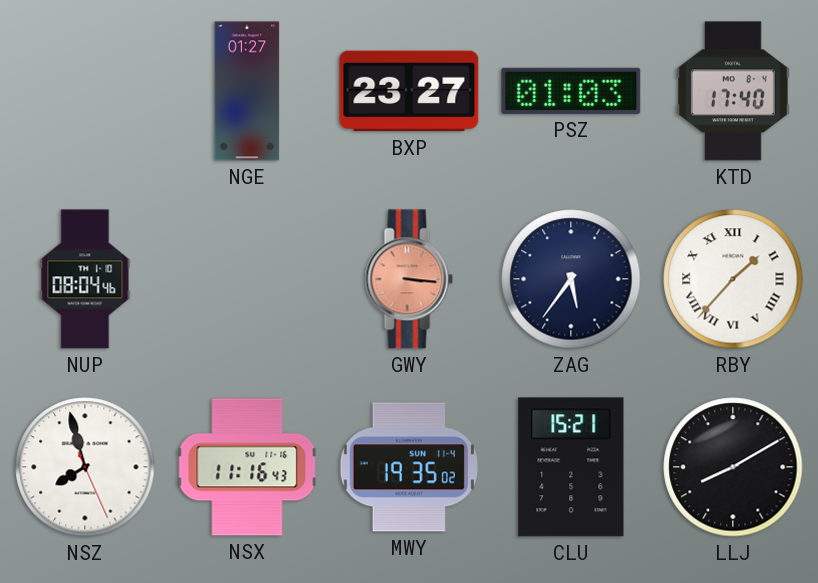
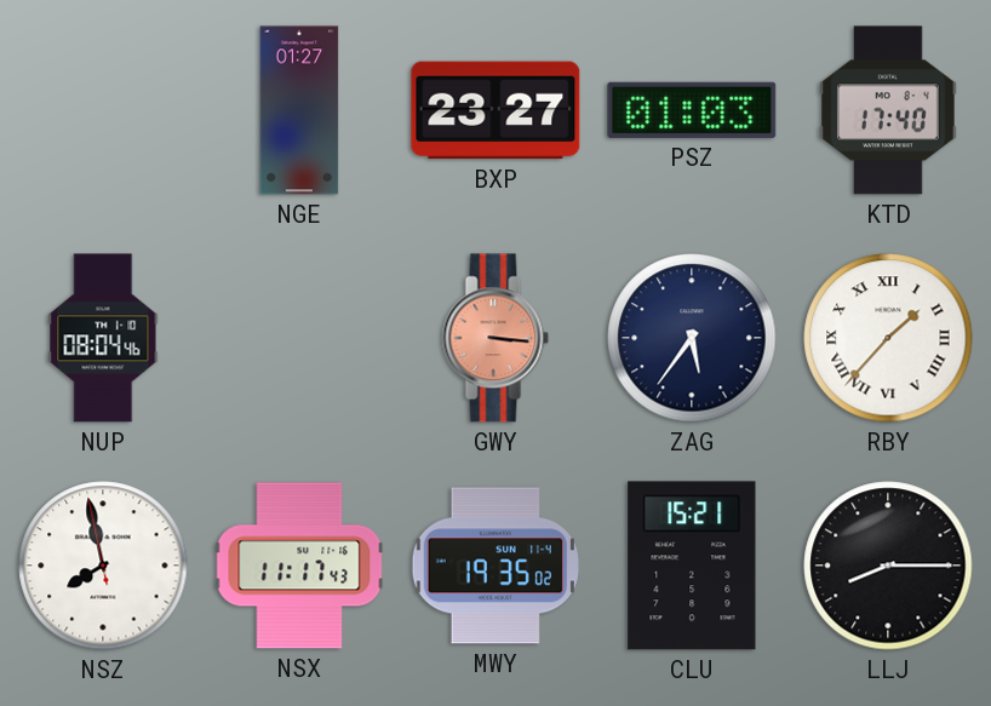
NSZ: 7:57:26 -> 7:57:58 (103, 566)
NSX: 11:16 -> 11:17 (299, 566)
LLJ: 8:10 -> 8:15 (888, 566)
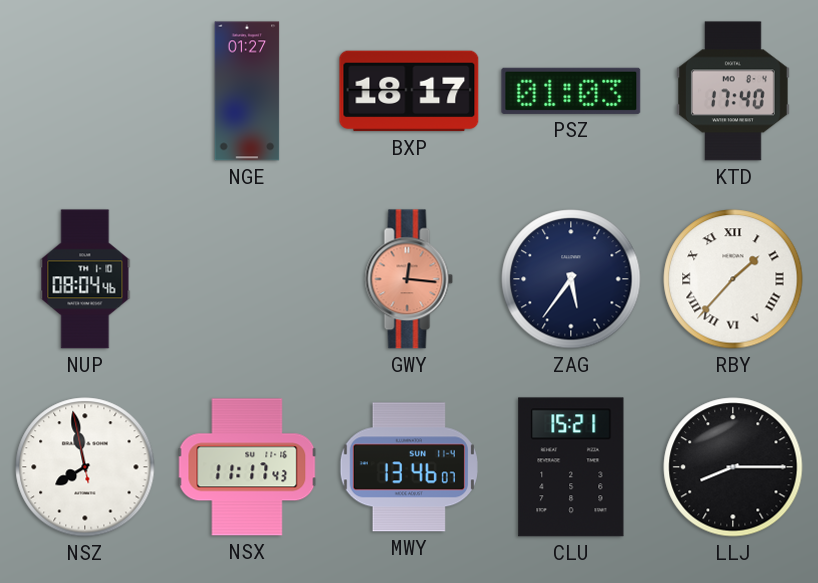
BXP: 23:27 -> 18:17 (409, 91)
GWY: 3:16 -> 12:16 (409, 279)
MWY: 19:35 -> 13:46 (409, 467)
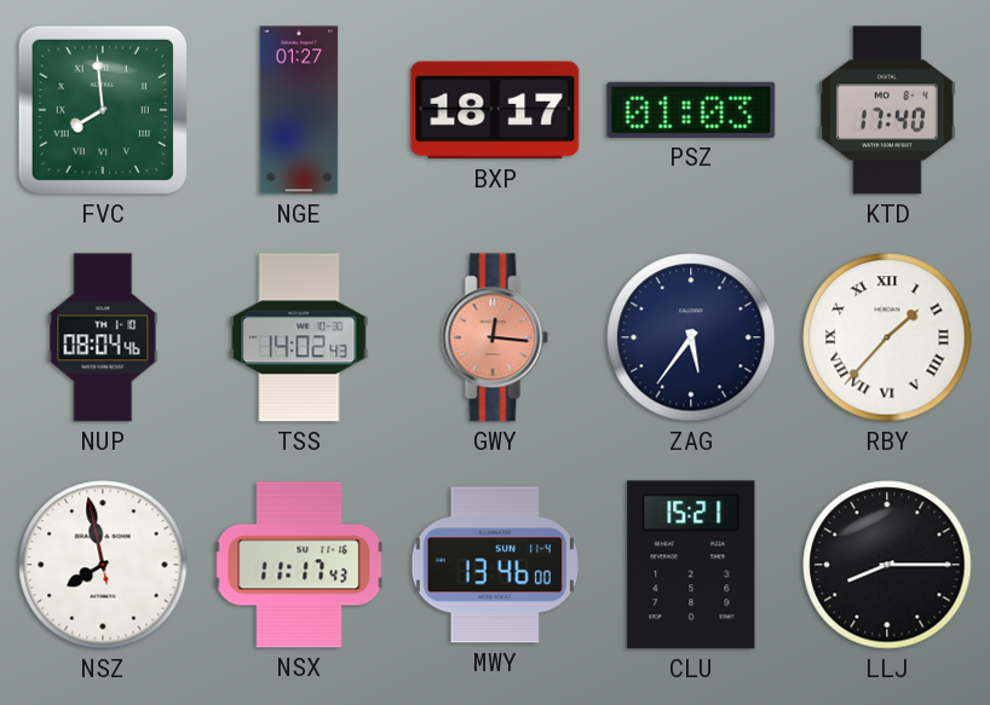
FVC: none -> 7:59 (103, 110)
TSS: none -> 14:02 (299, 337)
MWY: 13:46:07 -> 13:46:00 (495, 565)
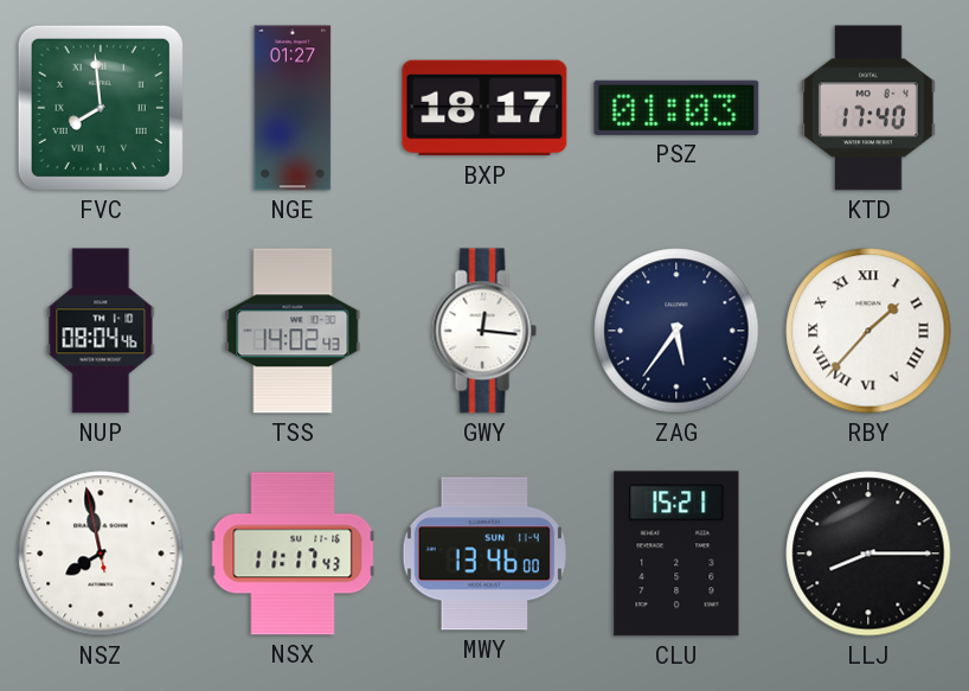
GWY dial: salmon -> white (484, 331)
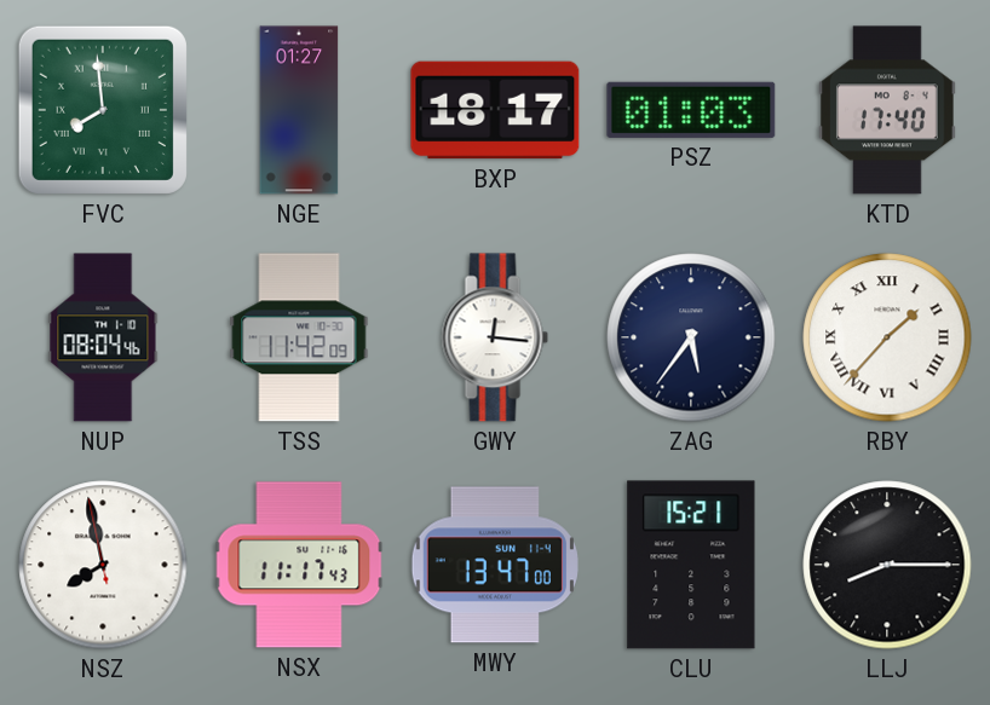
TSS: 14:02 -> 11:42 (299, 337)
MWY: 13:46 -> 13:47 (495, 565)
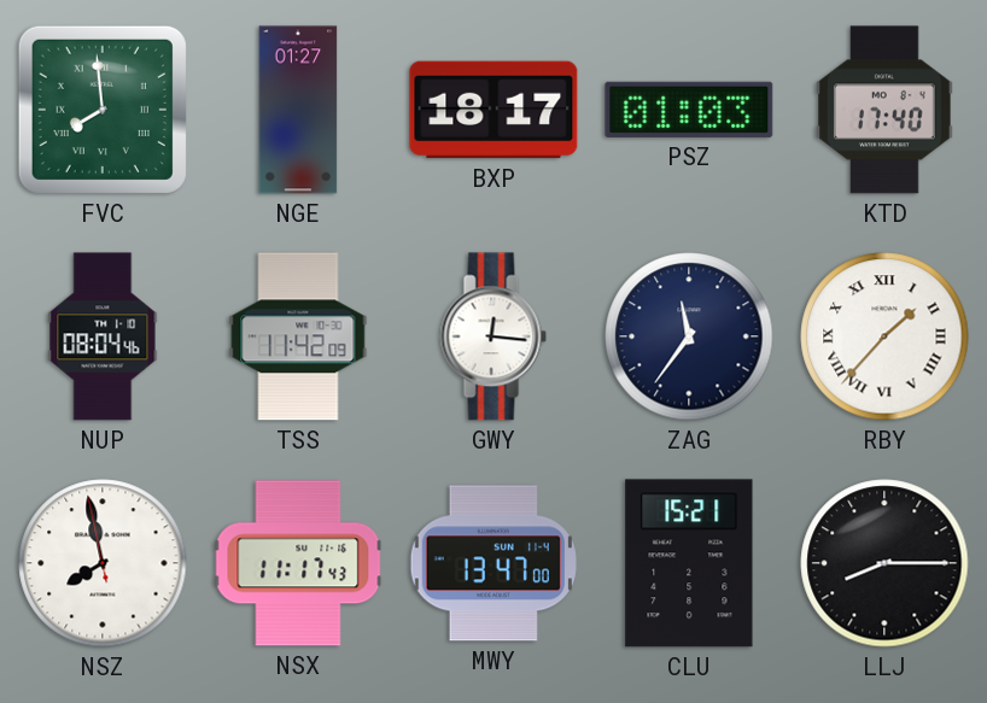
ZAG: 5:36 -> 11:36 (689, 336)
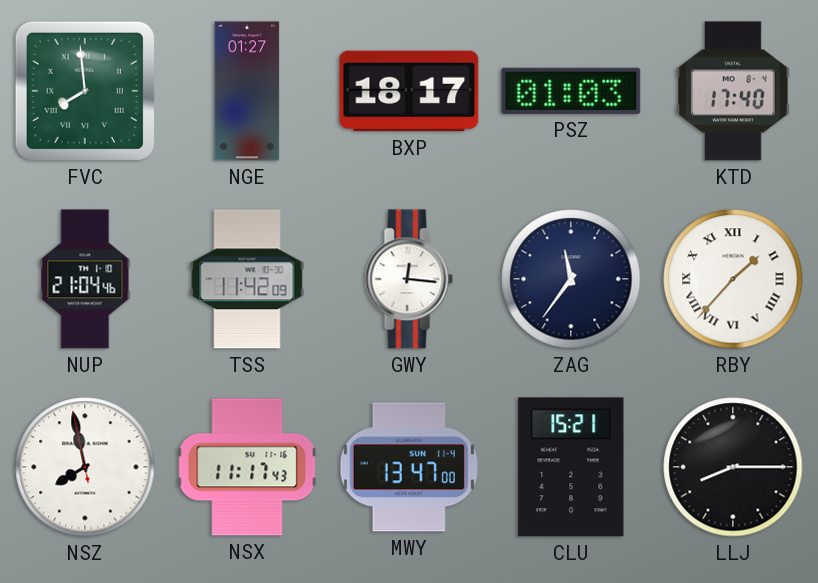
NUP: 08:04 -> 21:04 (85, 279)
